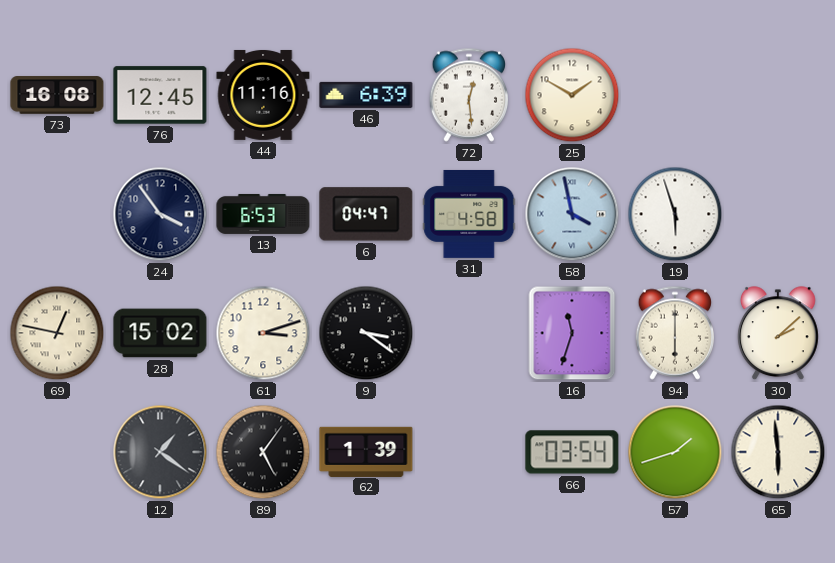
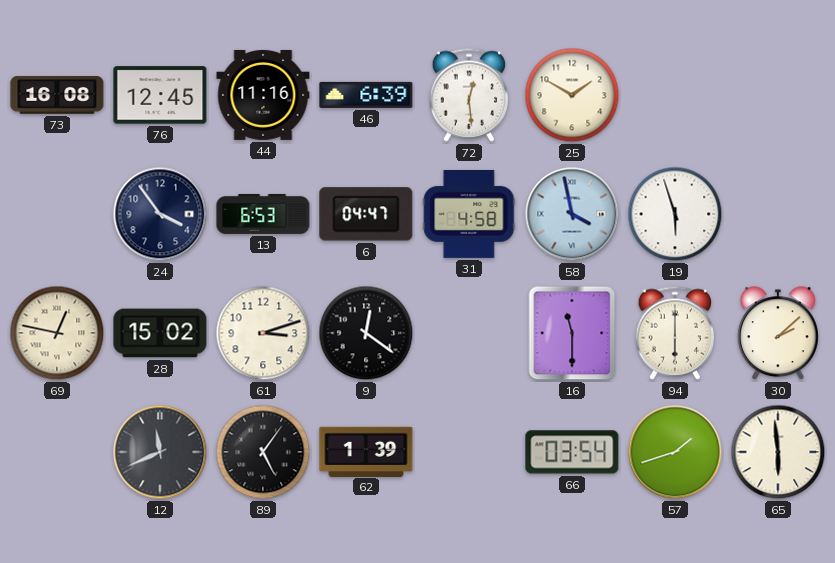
9: 3:21 -> 12:21 (366, 333)
16: 11:33 -> 11:30 (572, 333)
12: 1:21 -> 11:41 (160, 452)
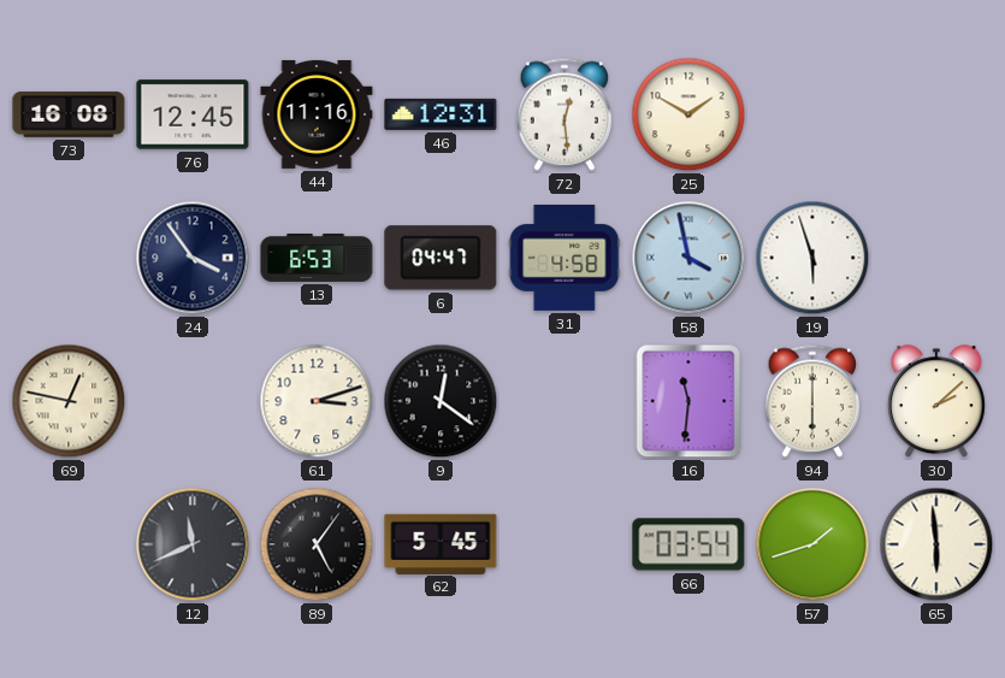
46: 6:39 -> 12:31 (441, 114)
28: 15:02 -> none (160, 333)
16: 11:30 -> 11:31 (688, 401)
62: 1:39 -> 5:45 (441, 543)
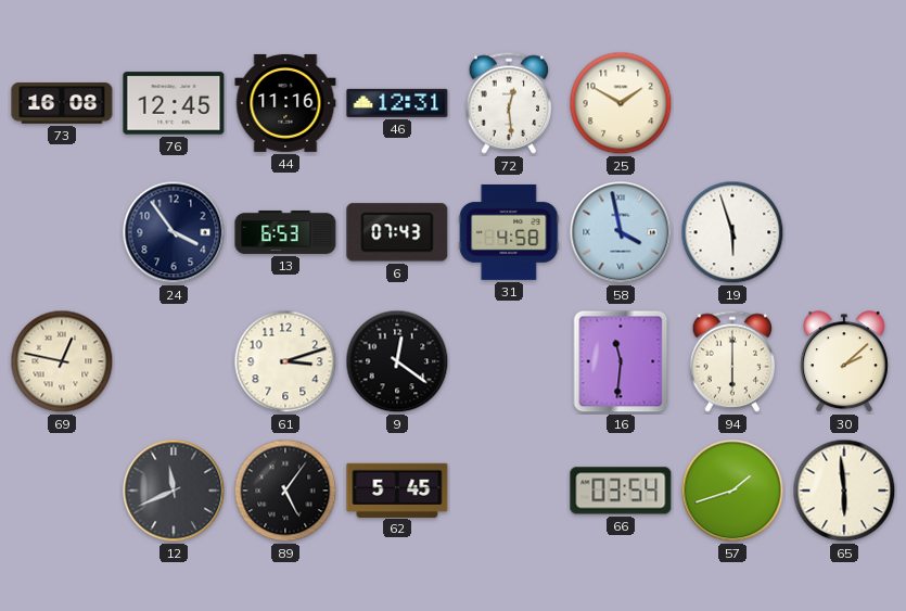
6: 04:47 -> 07:43 (397, 232)
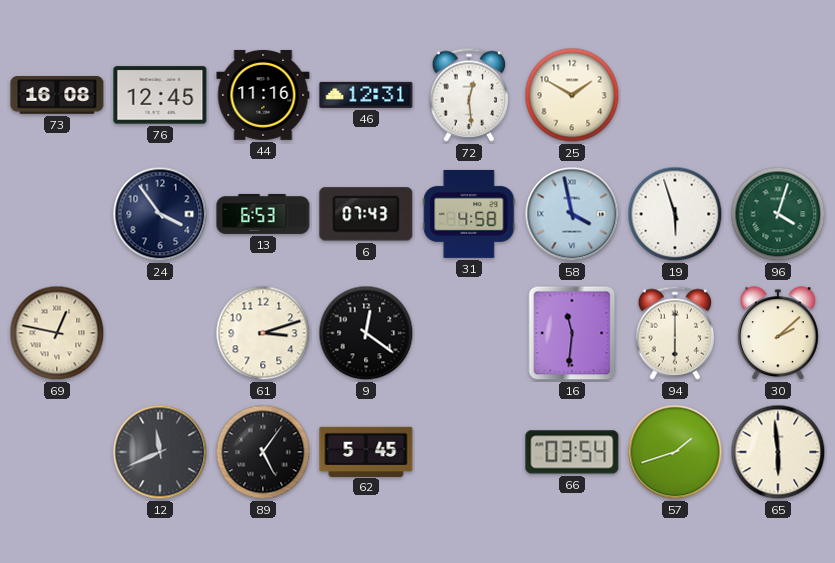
96: none -> 4:03 (778, 214)
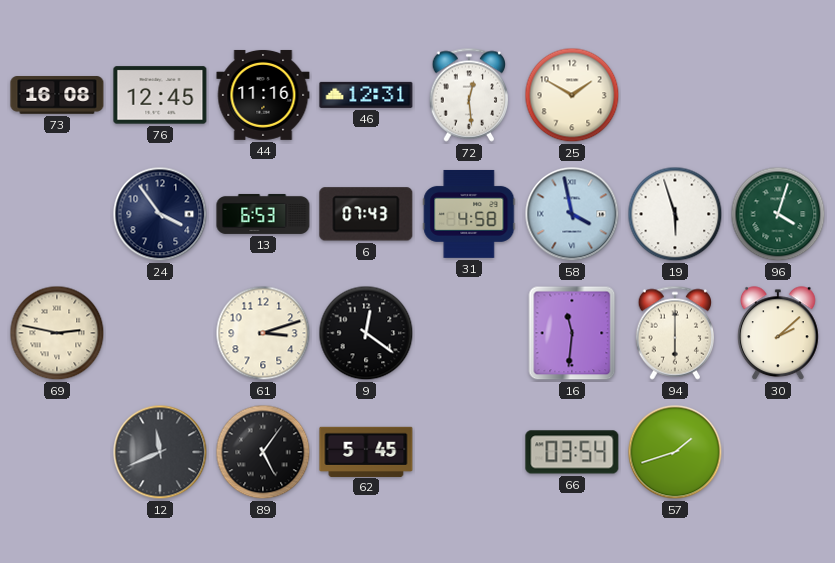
69: 12:47 -> 2:47 (57, 333)
65: 5:59 -> none (778, 452)
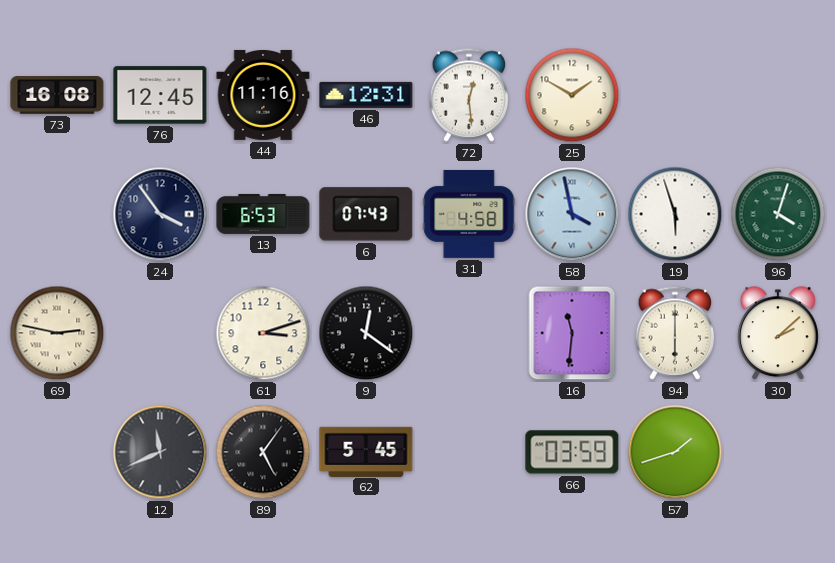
66: 03:54 -> 03:59 (572, 452)
